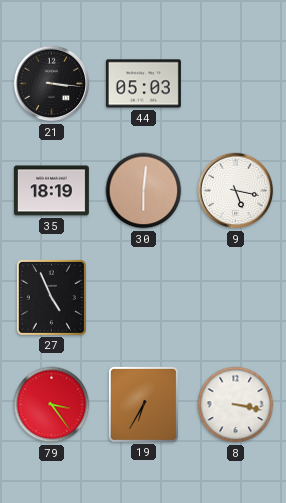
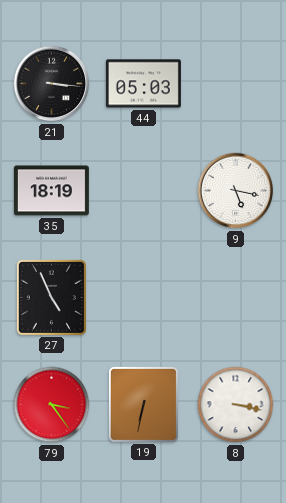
30: 6:01 -> none (144, 191)
19: 6:35 -> 6:32 (143, 404)
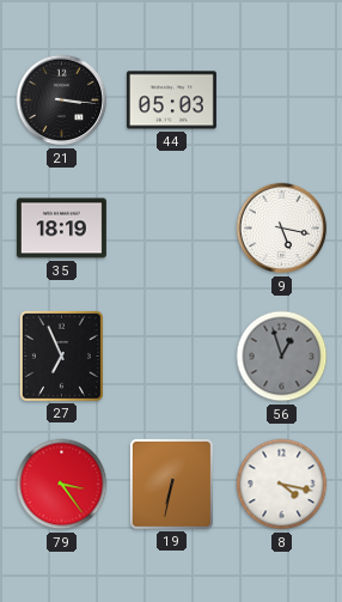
27: 4:56 -> 6:56 (61, 355)
56: none -> 12:57 (282, 357)
8: 3:17 -> 4:17 (282, 485)
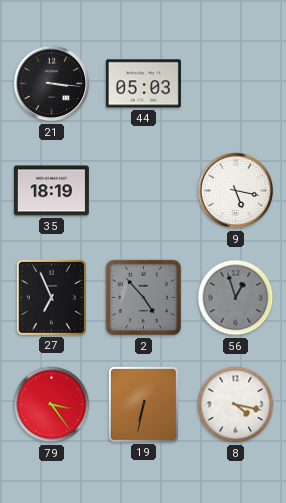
2: none -> 4:53 (144, 298)
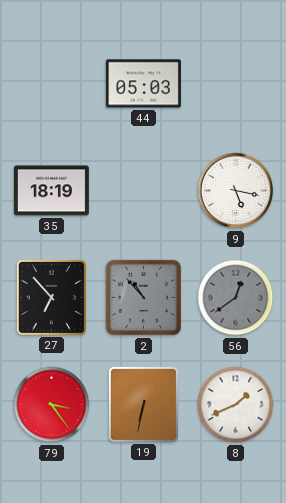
21: 3:16 -> none (52, 84)
27: 6:56 -> 6:53 (51, 297)
2: 4:53 -> 10:53 (144, 298)
56: 12:57 -> 12:39 (236, 298)
8: 4:17 -> 1:41 (236, 405)
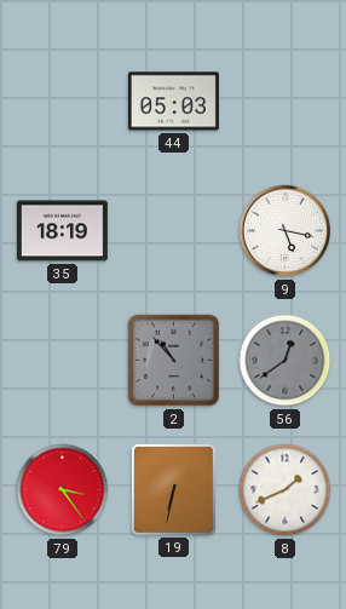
27: 6:53 -> none (51, 297)
